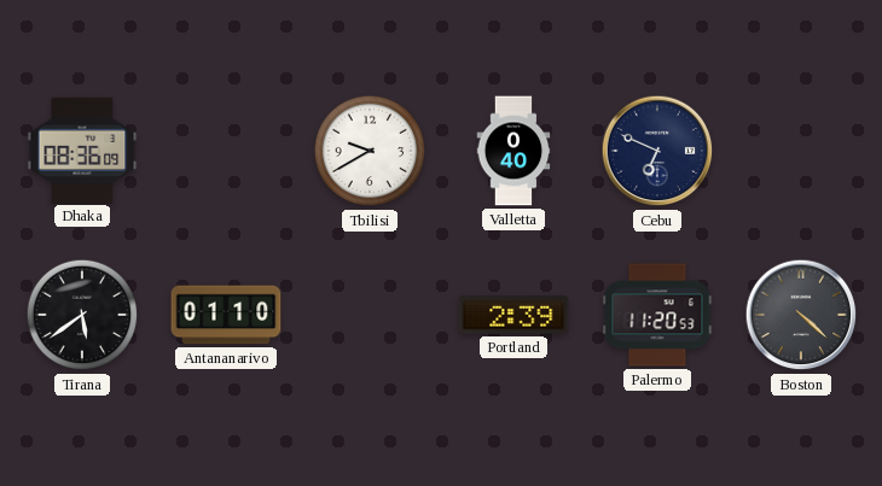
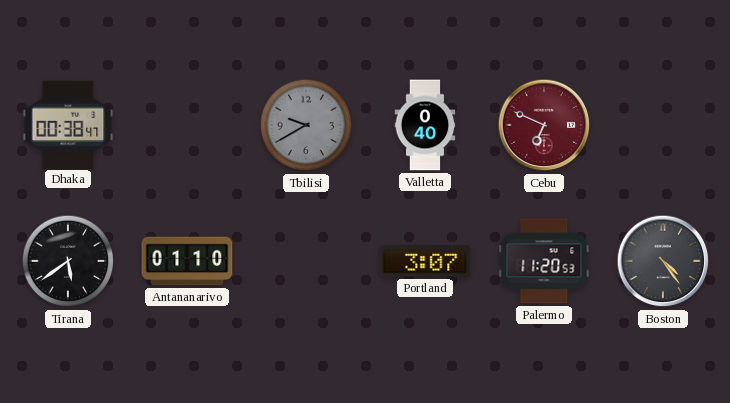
Dhaka: 08:36 -> 00:38 (68, 124)
Tbilisi dial: white -> grey (306, 125)
Cebu dial: navy -> burgundy (544, 125)
Portland: 2:39 -> 3:07 (425, 261)
Boston: 4:22 -> 4:24 (663, 261)
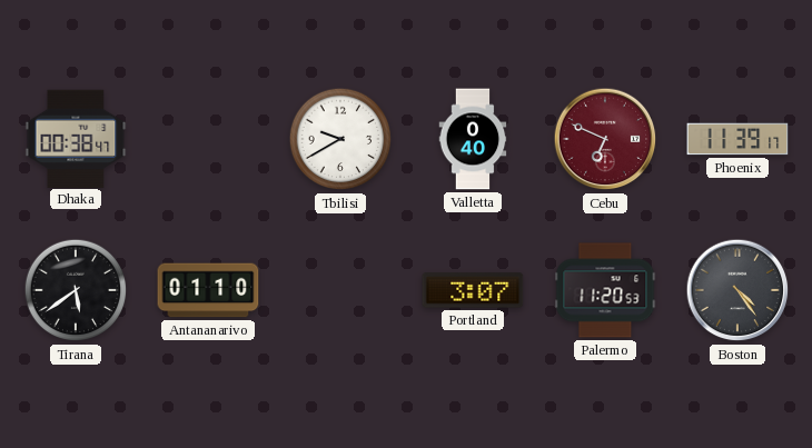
Tbilisi dial: grey -> white (340, 139)
Phoenix: none -> 11:39 (737, 139)
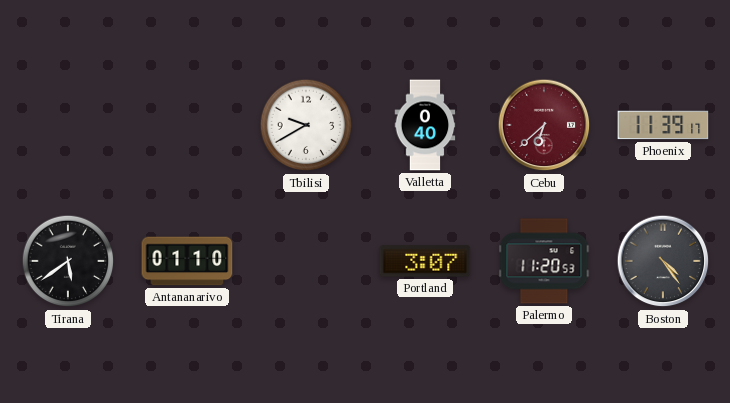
Dhaka: 00:38 -> none (76, 138)
Cebu: 6:49 -> 6:38 (544, 125)
